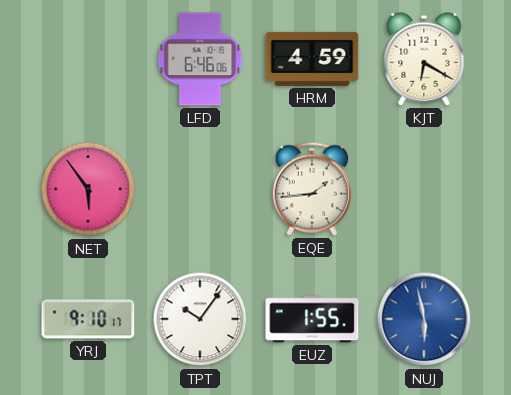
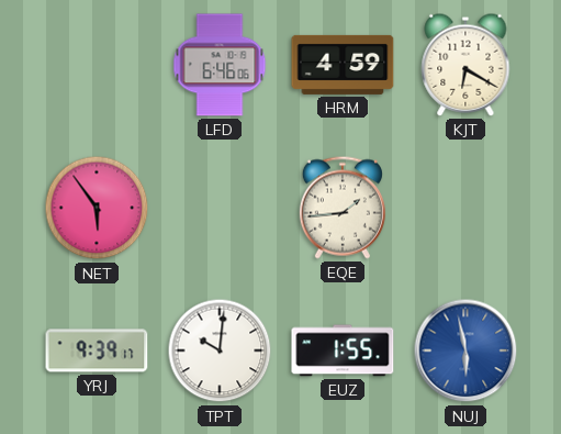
YRJ: 9:10 -> 9:39 (97, 350)
TPT: 10:06 -> 10:01 (220, 350)
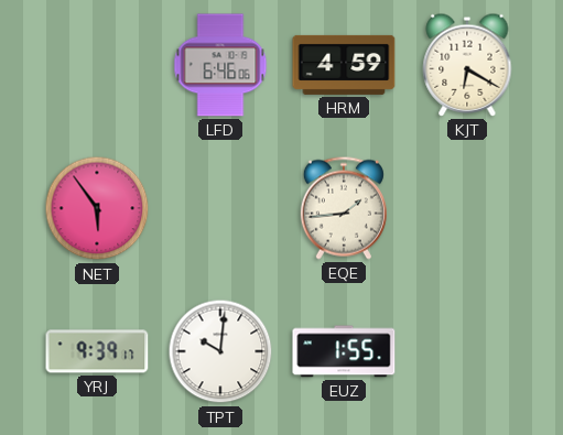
NUJ: 5:58 -> none (465, 350)
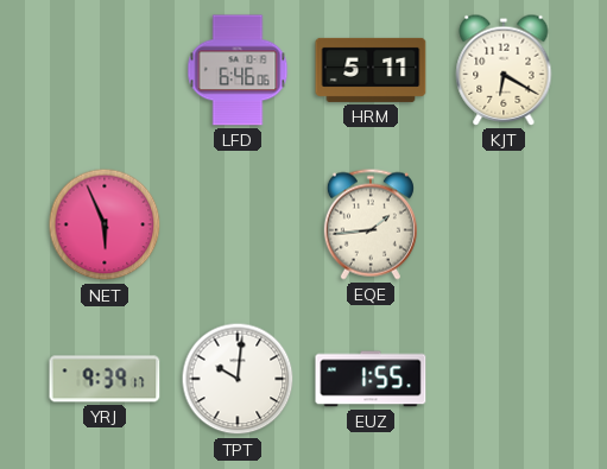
HRM: 4:59 -> 5:11 (371, 70)
NET: 5:54 -> 5:56 (105, 224)
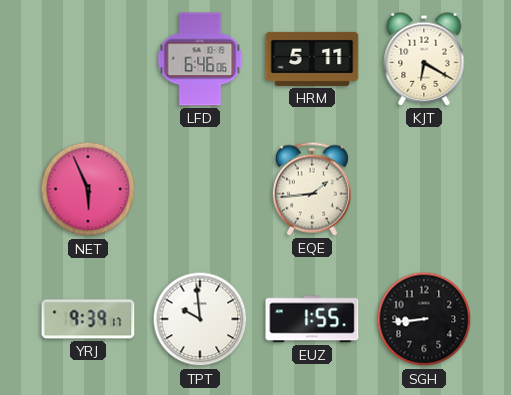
TPT: 10:01 -> 9:59 (200, 319)
SGH: none -> 8:44 (424, 319)
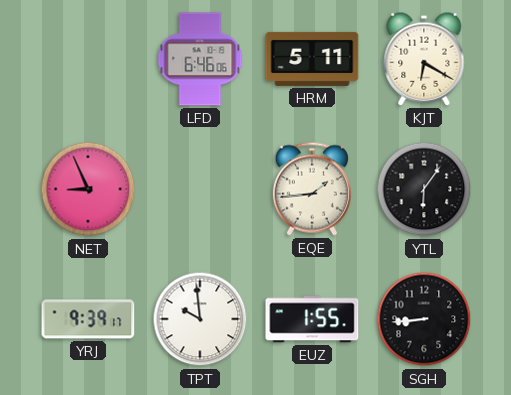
NET: 5:56 -> 8:56 (88, 189)
YTL: none -> 6:06 (424, 189)
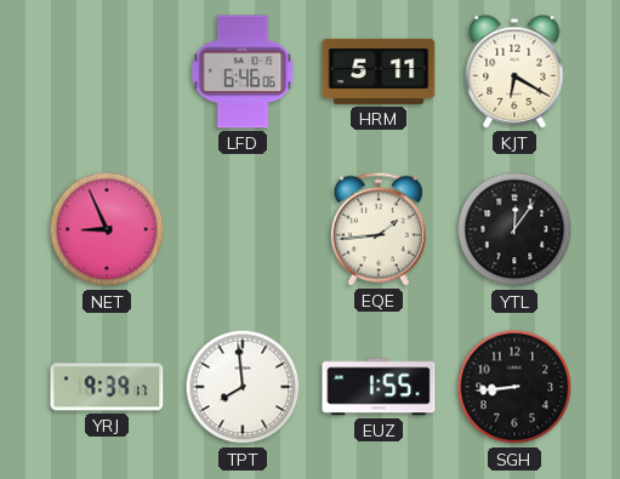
YTL: 6:06 -> 12:06 (514, 229)
TPT: 9:59 -> 7:59 (243, 387)
